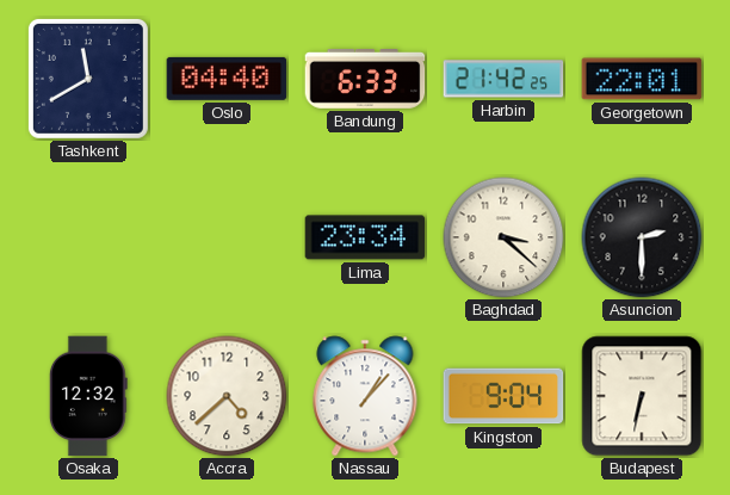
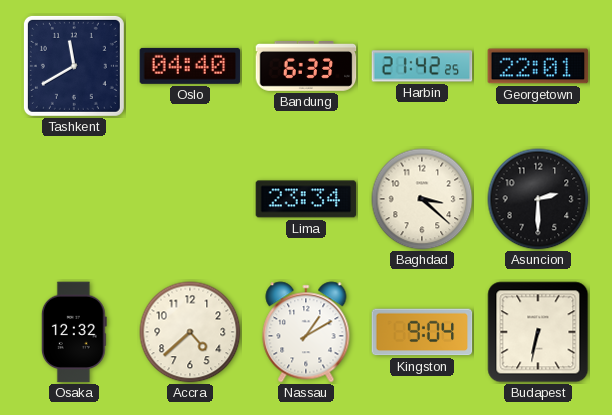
Nassau: 1:07 -> 1:10 (306, 332)
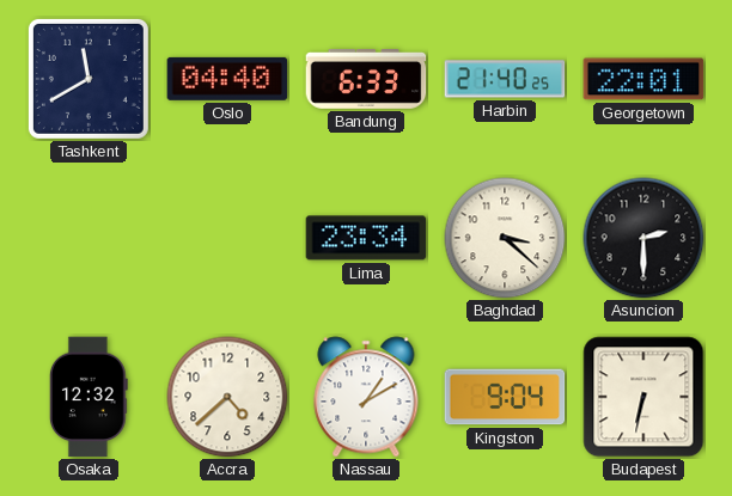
Harbin: 21:42 -> 21:40 (505, 79)
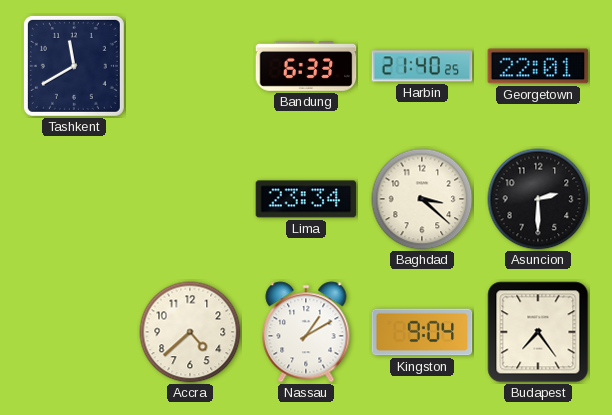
Oslo: 04:40 -> none (227, 79)
Osaka: 12:32 -> none (89, 397)
Budapest: 6:32 -> 7:24 (538, 332)
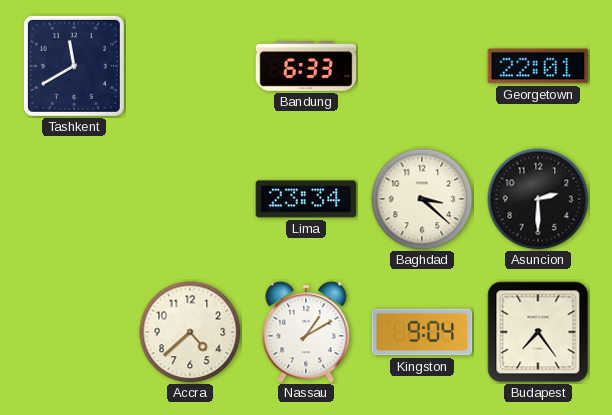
Harbin: 21:40 -> none (422, 66)
